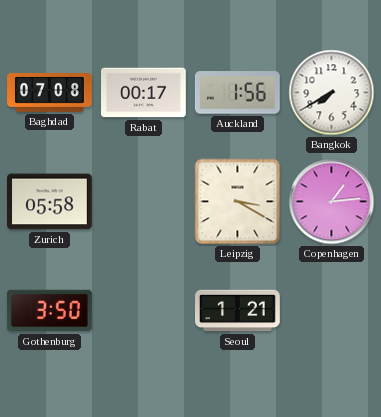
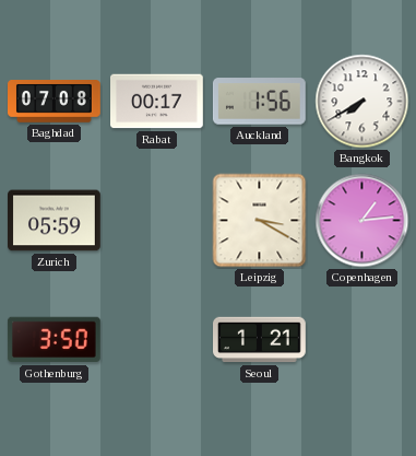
Zurich: 05:58 -> 05:59 (55, 221)
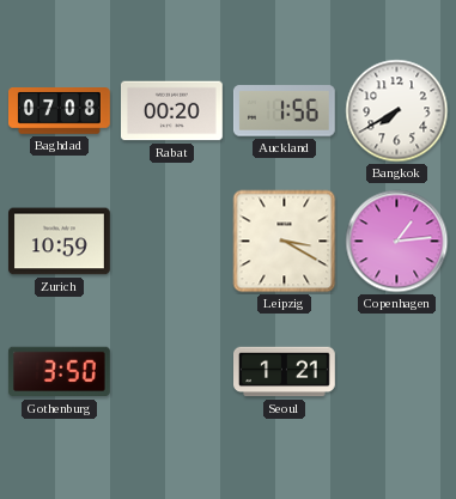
Rabat: 00:17 -> 00:20 (172, 111)
Zurich: 05:59 -> 10:59 (60, 242)
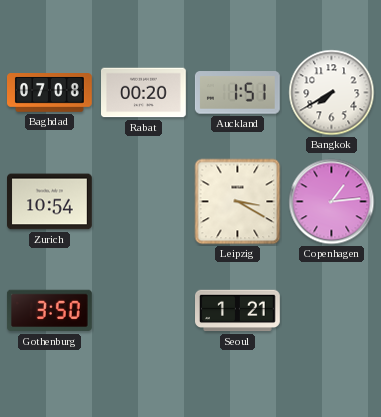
Auckland: 1:56 -> 1:51 (237, 93)
Zurich: 10:59 -> 10:54 (50, 202)
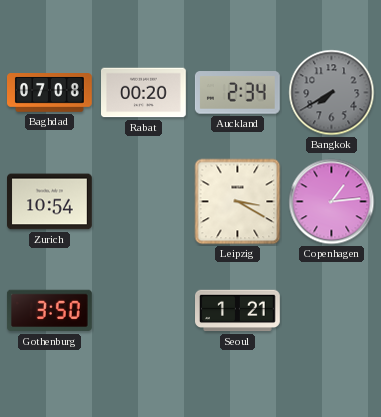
Auckland: 1:51 -> 2:34 (237, 93)
Bangkok dial: white -> grey (332, 93)
